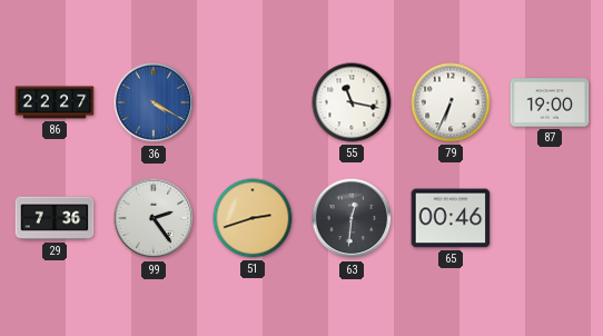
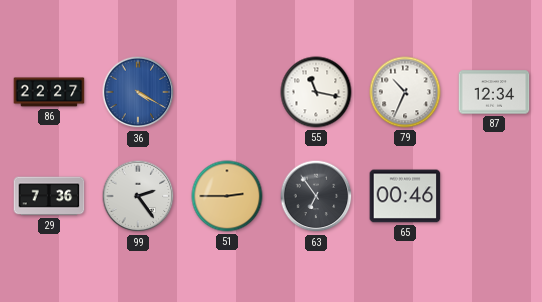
79: 6:34 -> 10:34 (405, 92)
87: 19:00 -> 12:34 (494, 92)
51: 2:42 -> 2:45 (227, 196)
63: 12:31 -> 6:54 (316, 196)
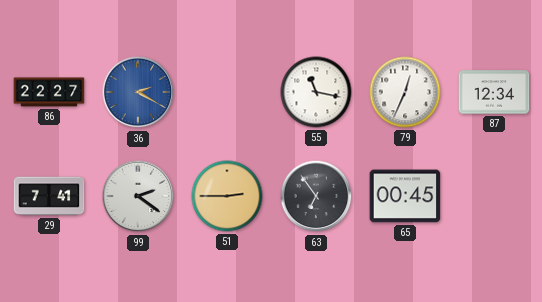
36: 4:20 -> 2:20 (138, 92)
79: 10:34 -> 12:34 (405, 92)
29: 7:36 -> 7:41 (49, 196)
99: 2:24 -> 2:21 (138, 196)
65: 00:46 -> 00:45 (405, 196)
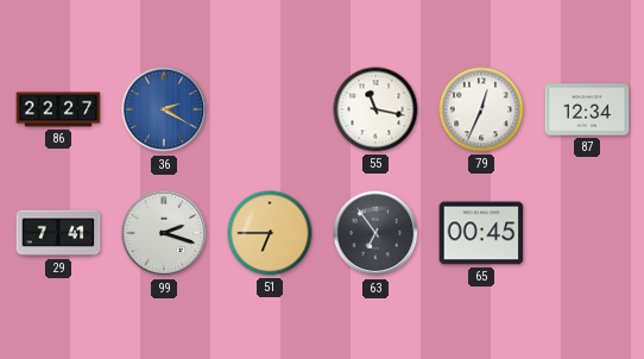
99: 2:21 -> 2:18 (164, 233)
51: 2:45 -> 6:45 (270, 233)
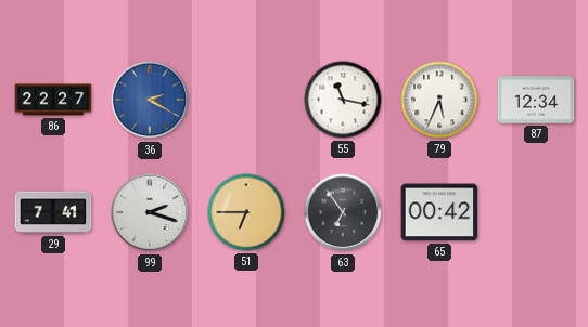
79: 12:34 -> 5:34 (439, 100)
65: 00:45 -> 00:42 (439, 212)
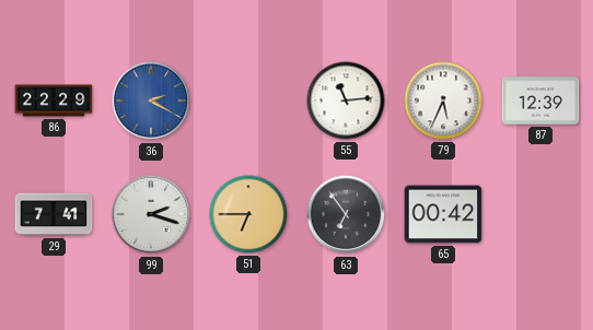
86: 22:27 -> 22:29 (54, 101)
55: 11:17 -> 11:14 (346, 101)
87: 12:34 -> 12:39 (540, 101)
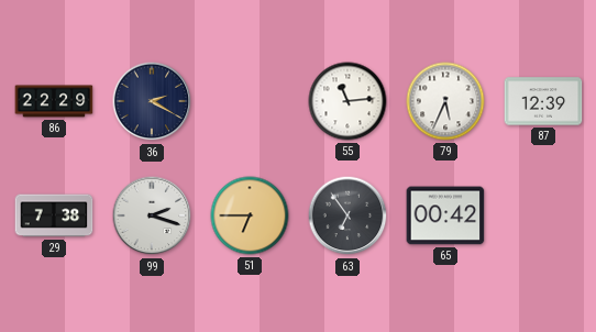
36 dial: blue -> navy (152, 101)
29: 7:41 -> 7:38 (54, 215)
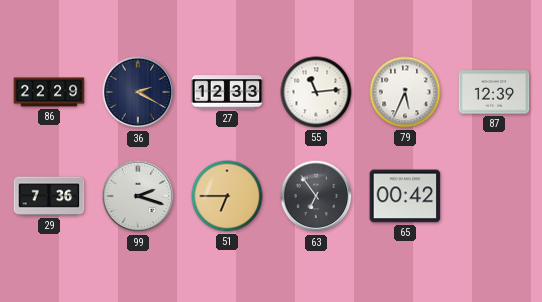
27: none -> 12:33 (227, 92)
29: 7:38 -> 7:36 (49, 196)
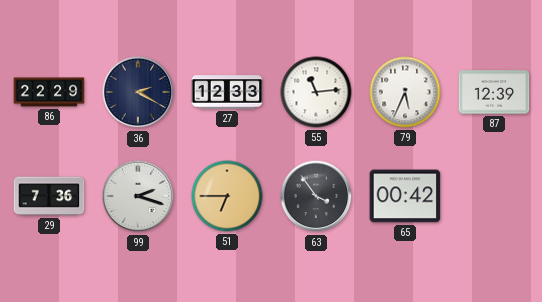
63: 6:54 -> 3:54 (316, 196)
